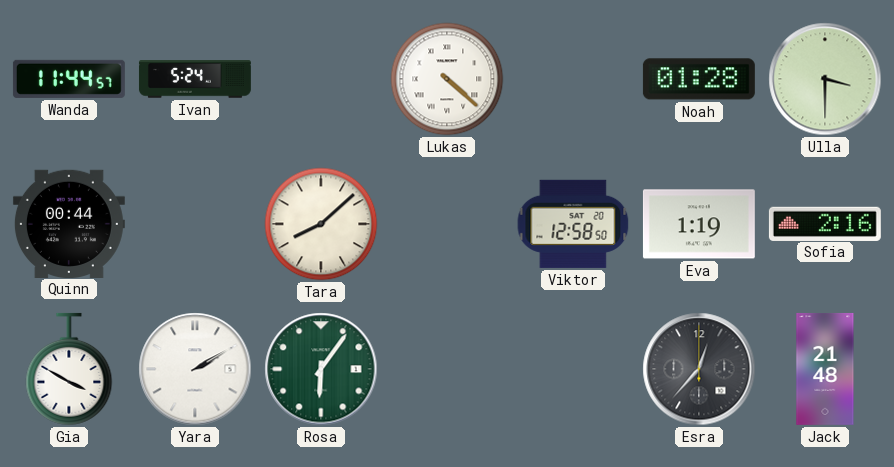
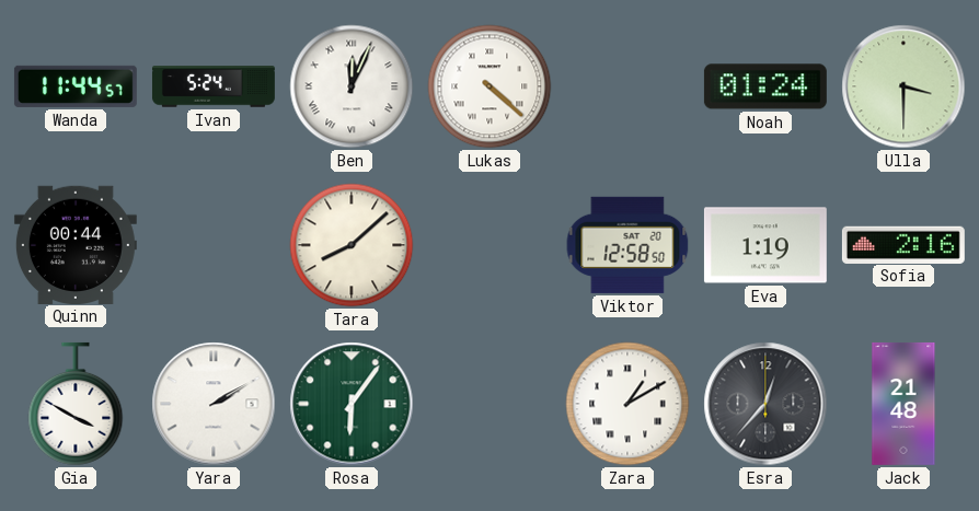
Ben: none -> 12:04 (352, 86)
Noah: 01:28 -> 01:24 (765, 86)
Zara: none -> 1:10 (627, 404)
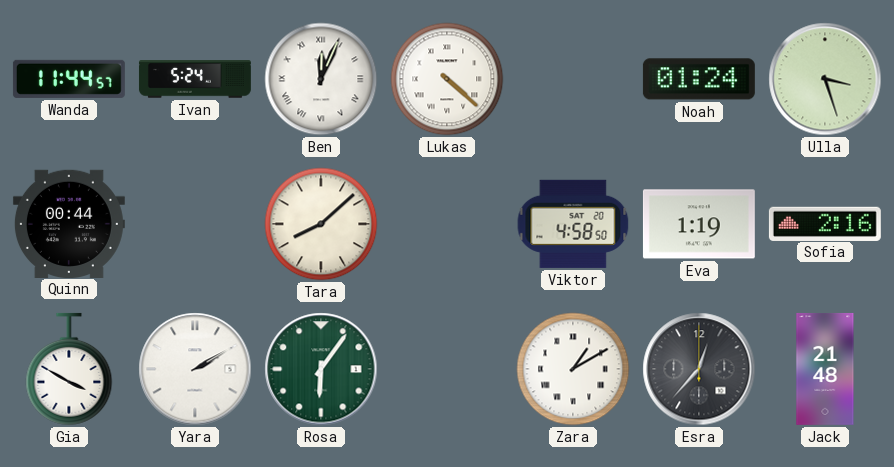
Ulla: 3:30 -> 3:27 (825, 79)
Viktor: 12:58 -> 4:58 (573, 224)
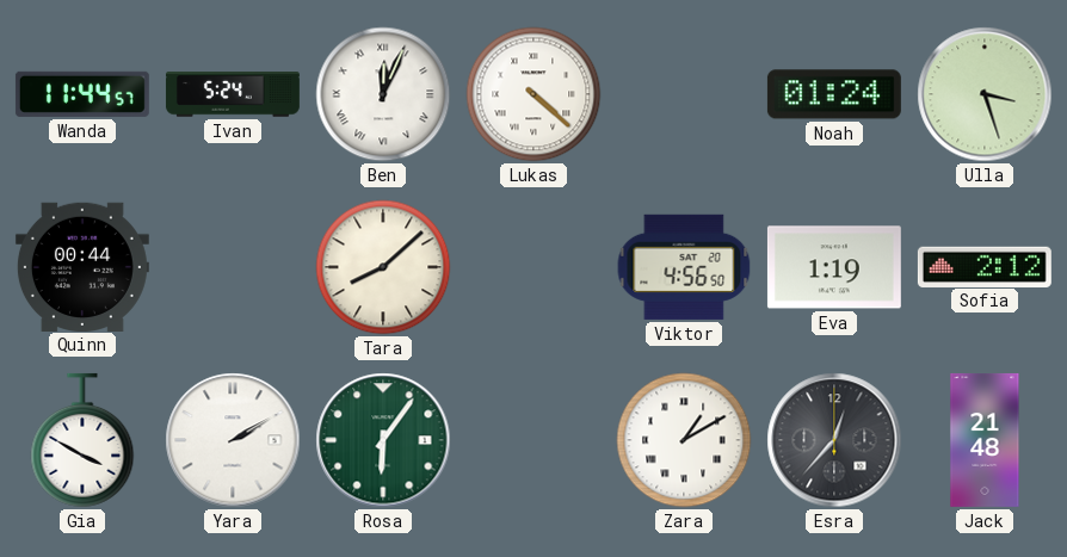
Viktor: 4:58 -> 4:56 (684, 267)
Sofia: 2:16 -> 2:12 (985, 266)
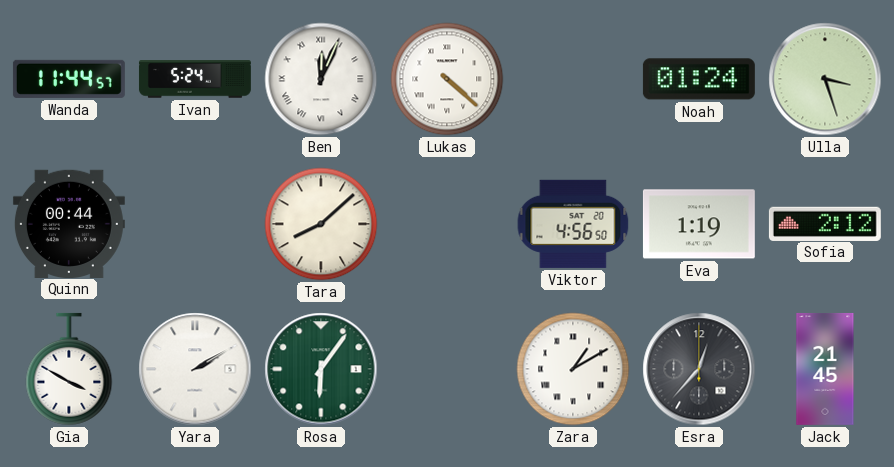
Jack: 21:48 -> 21:45 (825, 369)
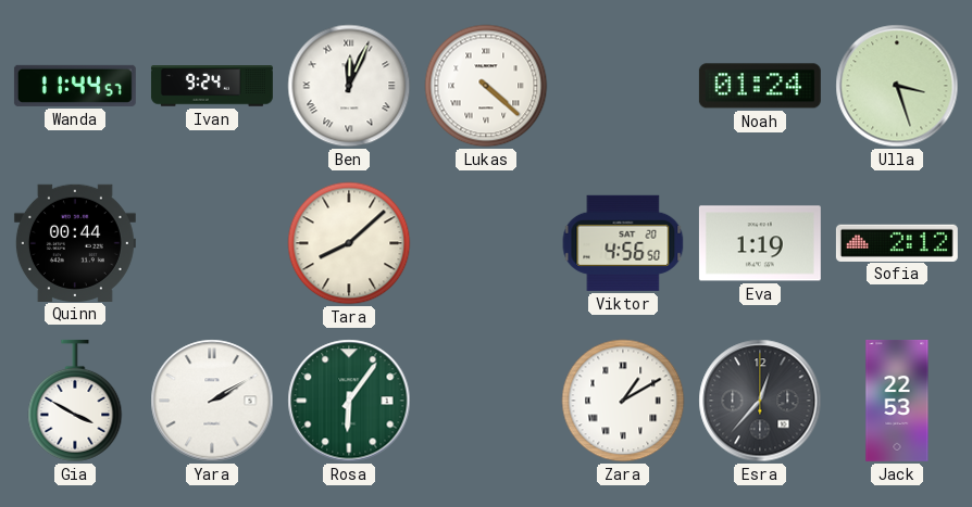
Ivan: 5:24 -> 9:24 (212, 86)
Jack: 21:45 -> 22:53 (897, 401)
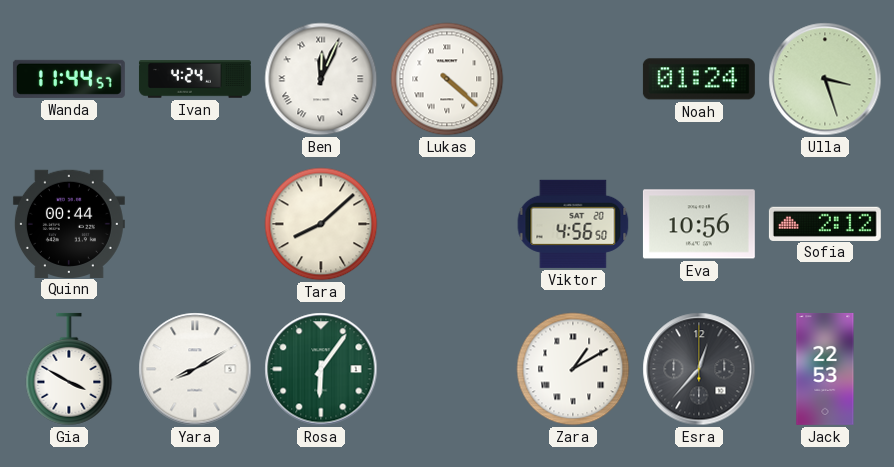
Ivan: 9:24 -> 4:24 (195, 79)
Eva: 1:19 -> 10:56 (699, 224)
Yara: 2:10 -> 8:10 (195, 369)
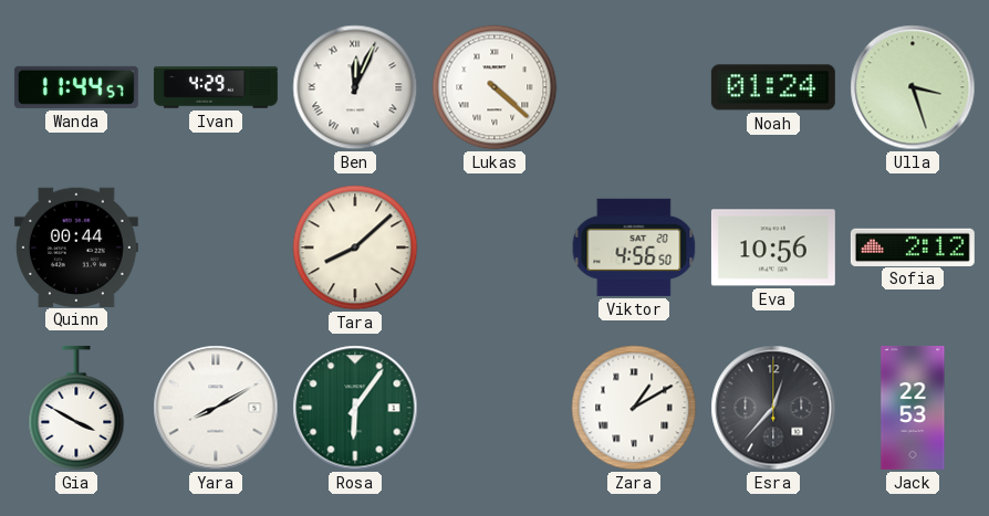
Ivan: 4:24 -> 4:29 (216, 87)
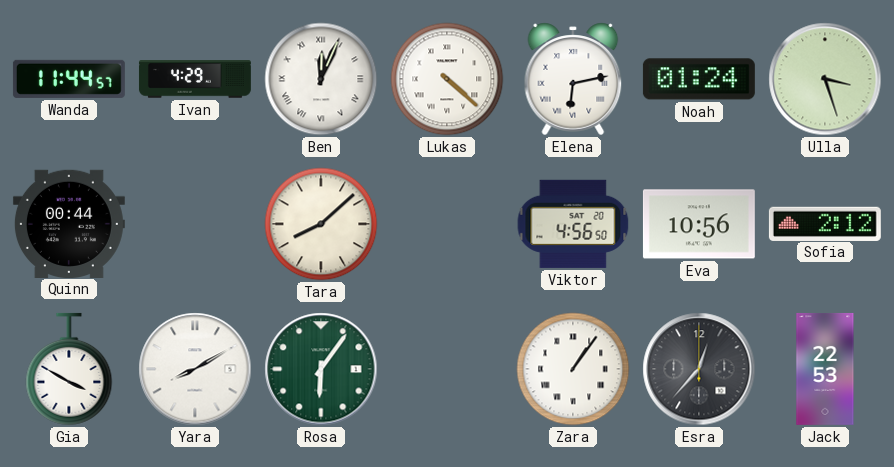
Elena: none -> 6:13 (573, 79)
Zara: 1:10 -> 1:06 (573, 369)
